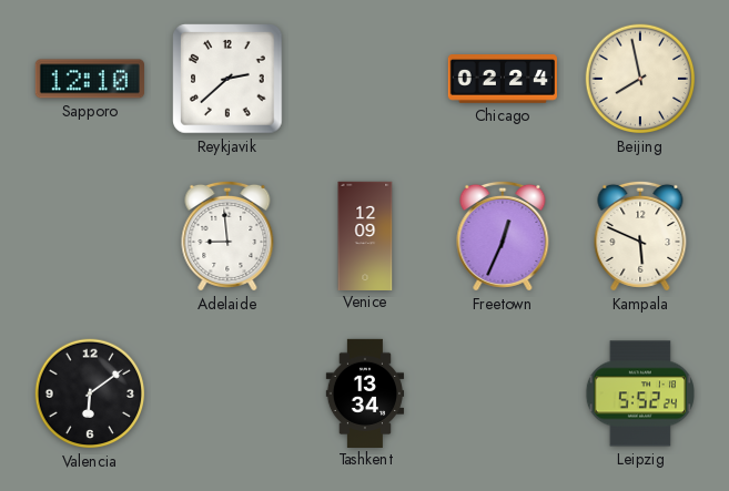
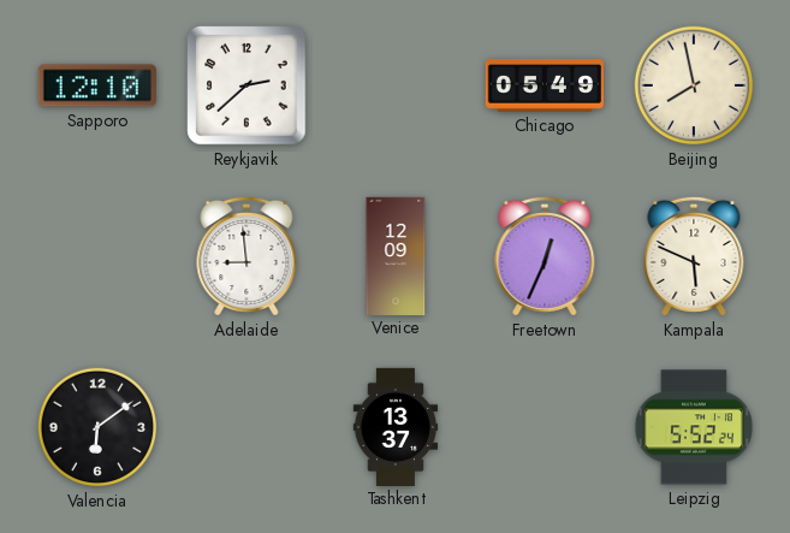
Chicago: 02:24 -> 05:49 (544, 85)
Tashkent: 13:34 -> 13:37 (396, 426)
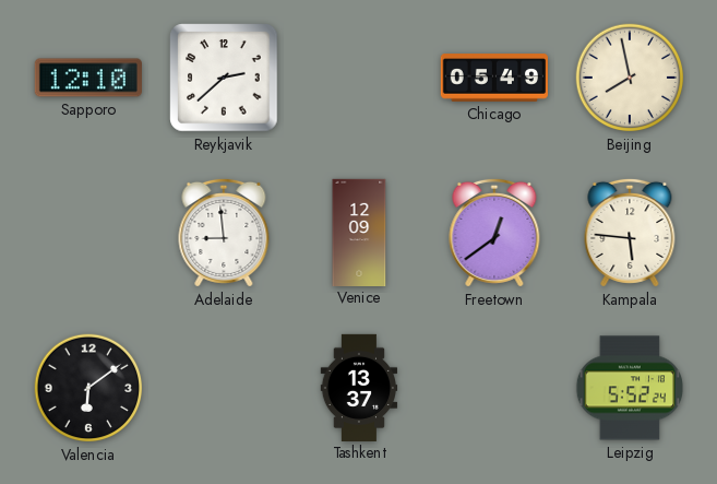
Freetown: 12:34 -> 12:39 (494, 233)
Kampala: 5:49 -> 5:46 (630, 233)
